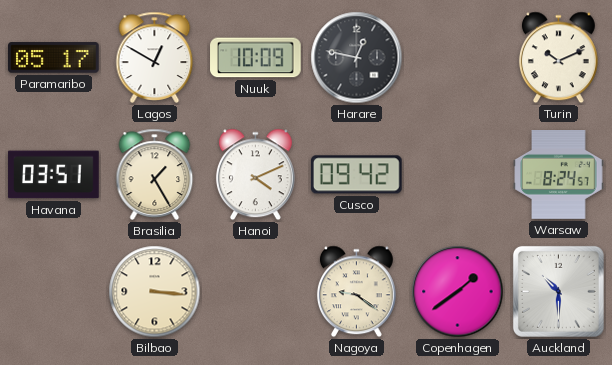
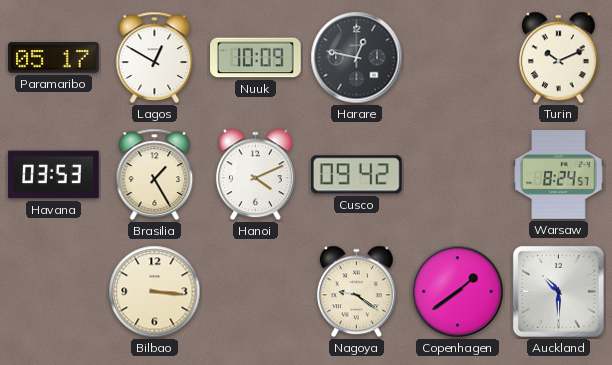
Havana: 03:51 -> 03:53 (54, 175)
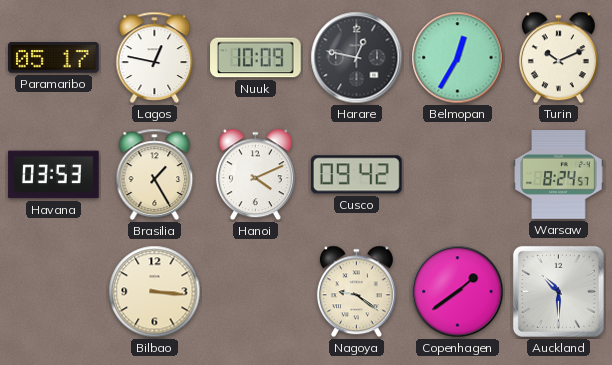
Lagos: 12:50 -> 12:47 (155, 57)
Belmopan: none -> 12:35 (458, 58)
